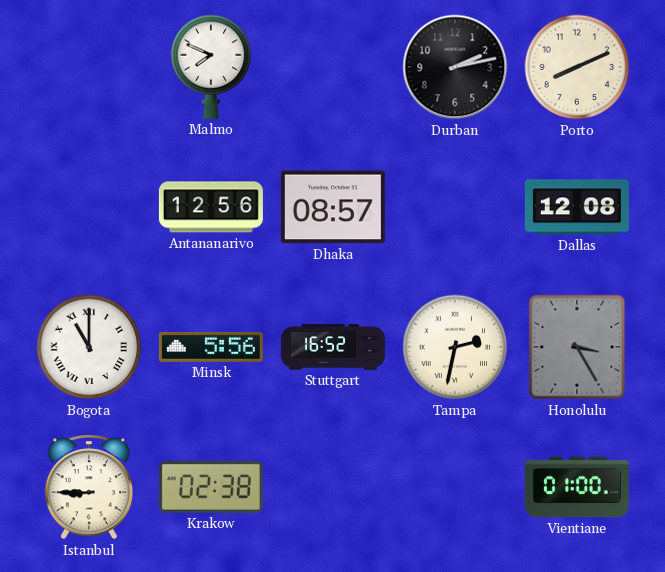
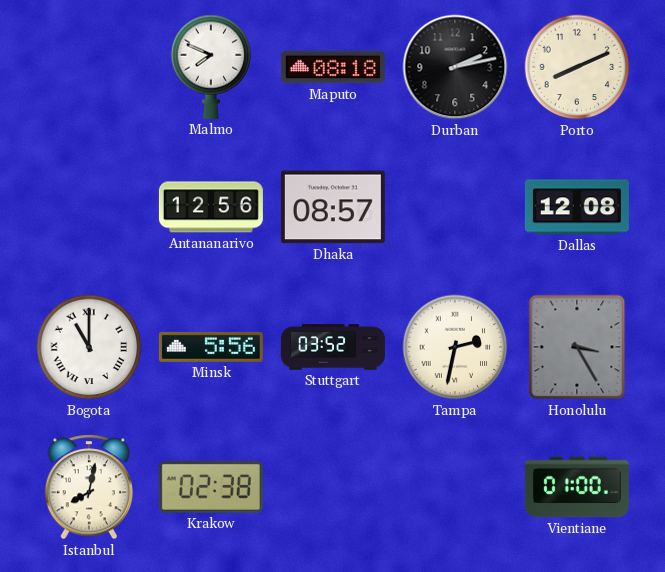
Maputo: none -> 08:18 (333, 67)
Stuttgart: 16:52 -> 03:52 (333, 347)
Istanbul: 8:45 -> 8:02 (88, 487)
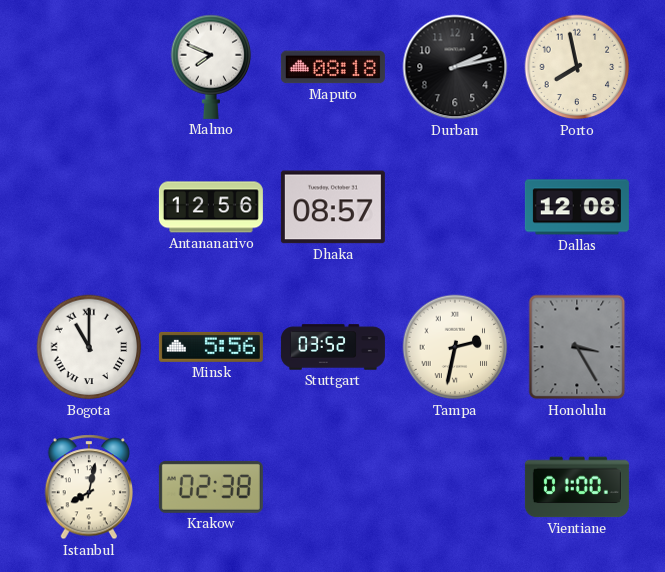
Porto: 8:11 -> 7:58 (577, 67)
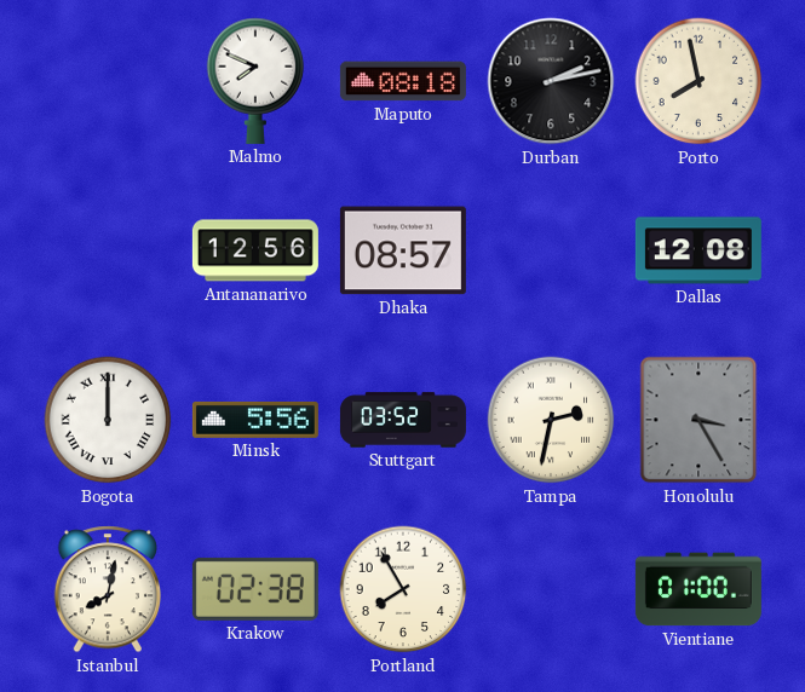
Bogota: 11:00 -> 12:00 (108, 420)
Portland: none -> 7:55 (403, 589)
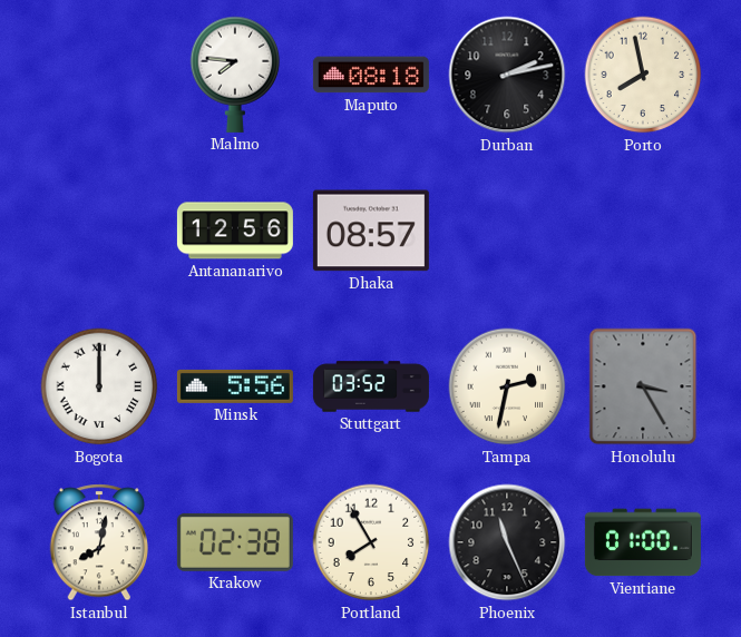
Malmo: 7:49 -> 7:46 (235, 75)
Dallas: 12:08 -> none (698, 250)
Phoenix: none -> 11:26 (507, 542)
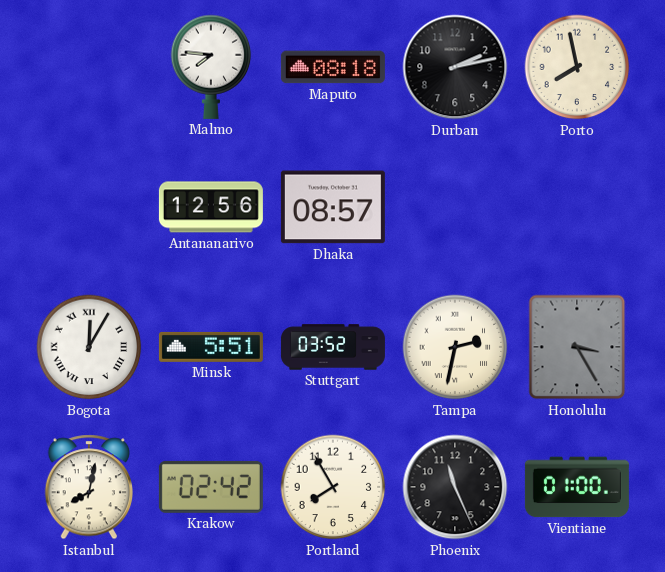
Bogota: 12:00 -> 12:05 (89, 347)
Minsk: 5:56 -> 5:51 (211, 347)
Krakow: 02:38 -> 02:42 (211, 487)
